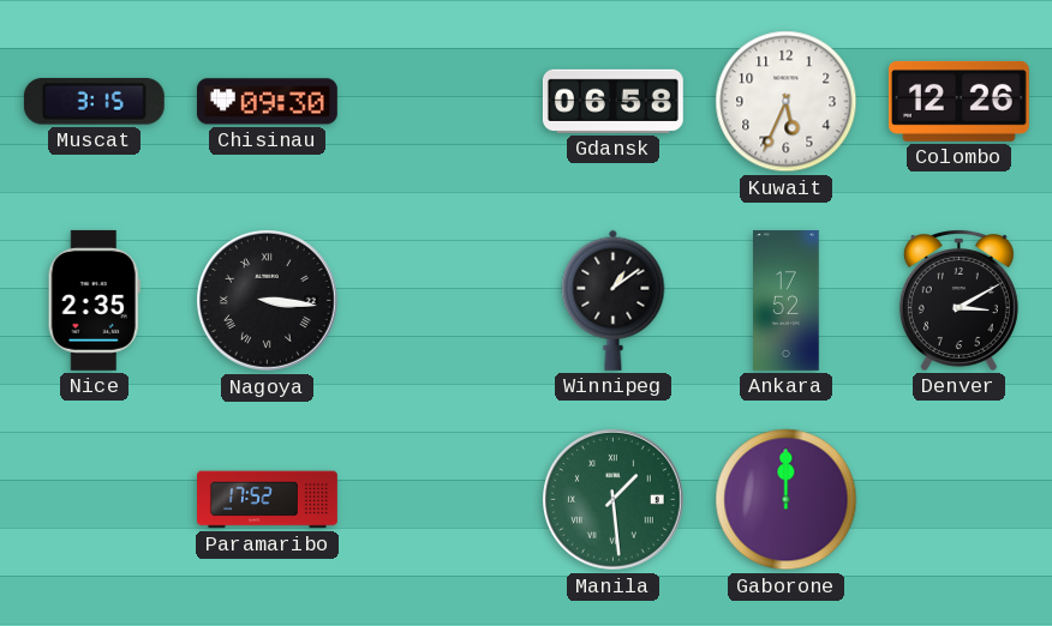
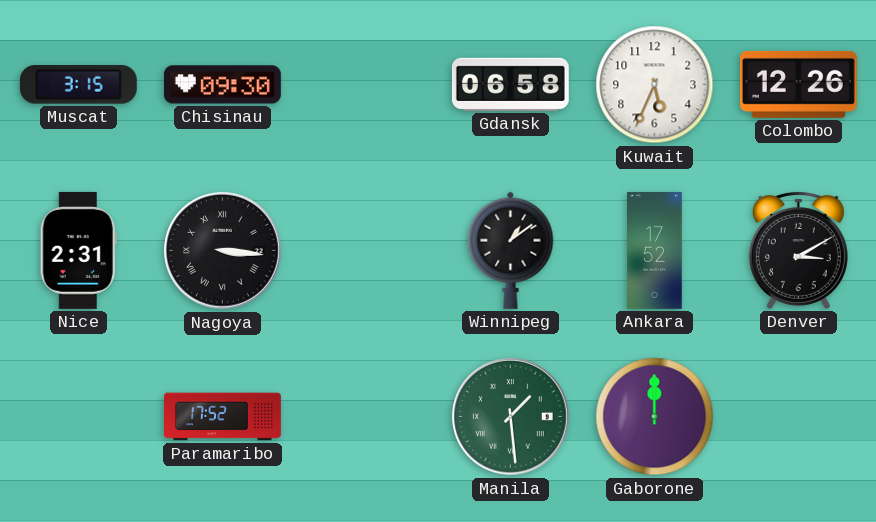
Nice: 2:35 -> 2:31 (78, 250)
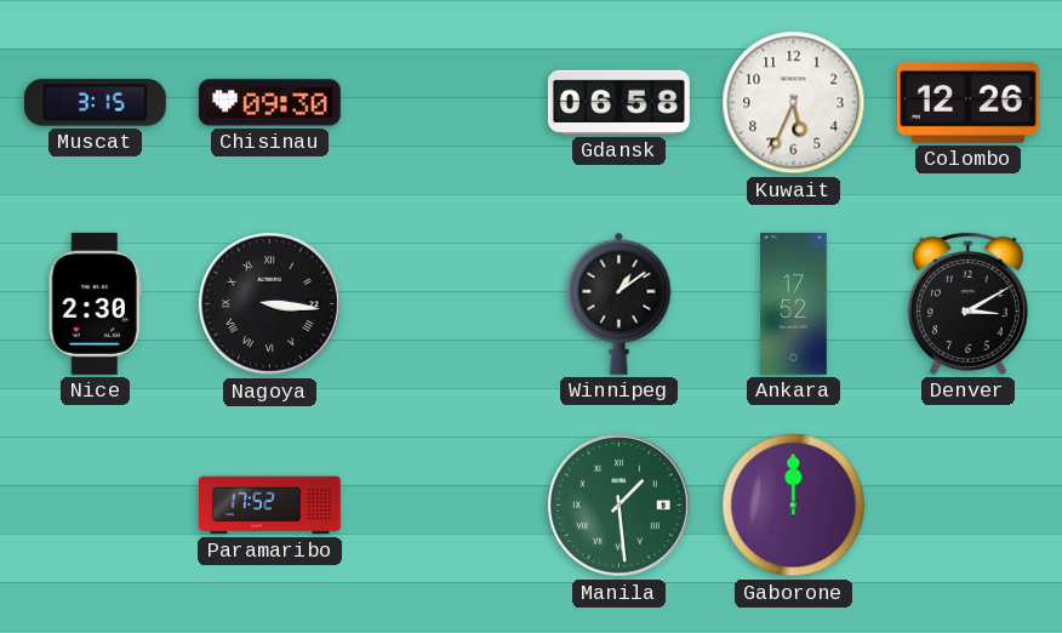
Nice: 2:31 -> 2:30 (95, 303)
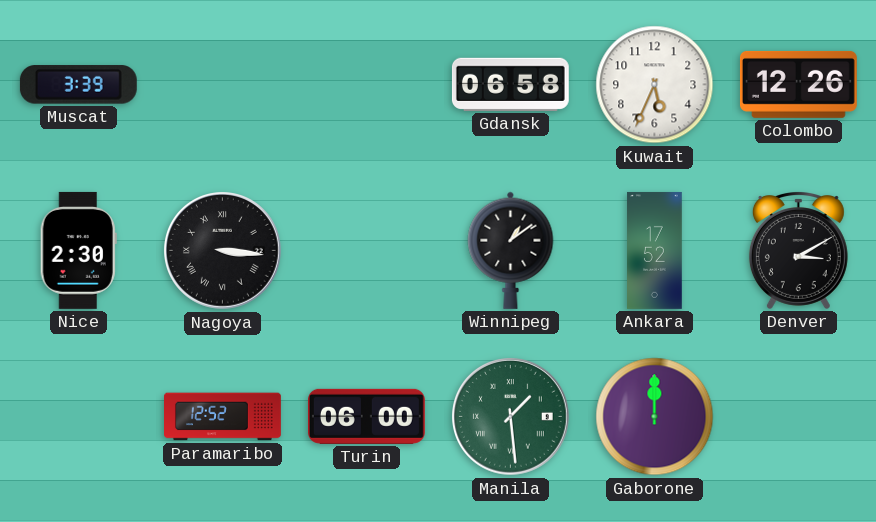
Muscat: 3:15 -> 3:39 (78, 85)
Chisinau: 09:30 -> none (269, 103)
Paramaribo: 17:52 -> 12:52 (223, 417)
Turin: none -> 06:00 (366, 416)
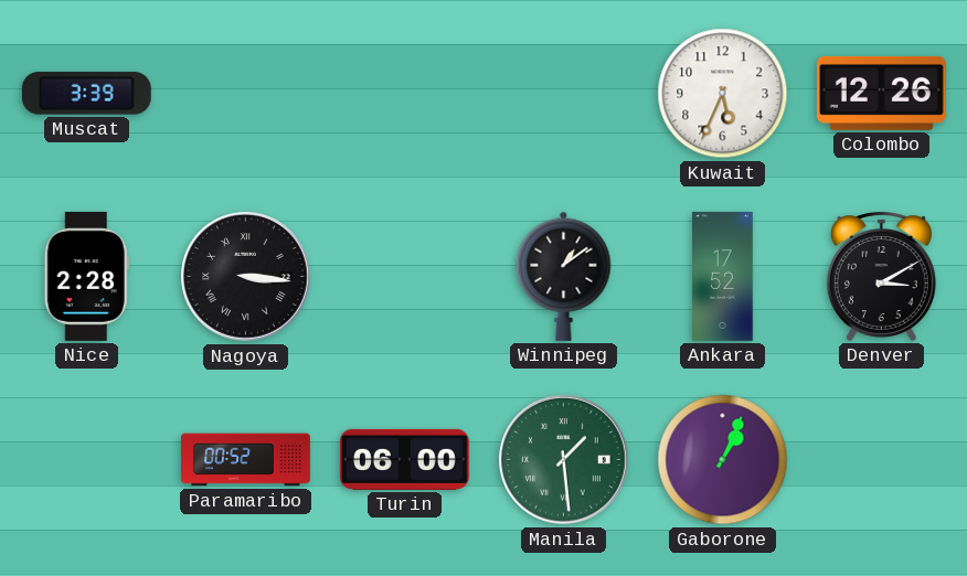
Gdansk: 06:58 -> none (510, 84)
Nice: 2:30 -> 2:28 (86, 276)
Paramaribo: 12:52 -> 00:52 (246, 460)
Gaborone: 12:00 -> 1:04 (723, 460)
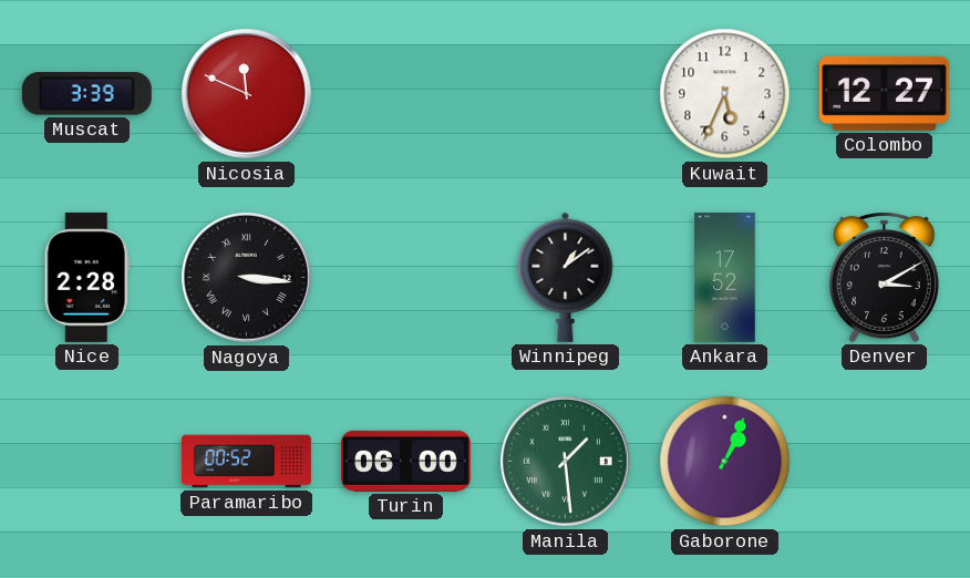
Nicosia: none -> 11:49 (247, 94)
Colombo: 12:26 -> 12:27 (884, 93)
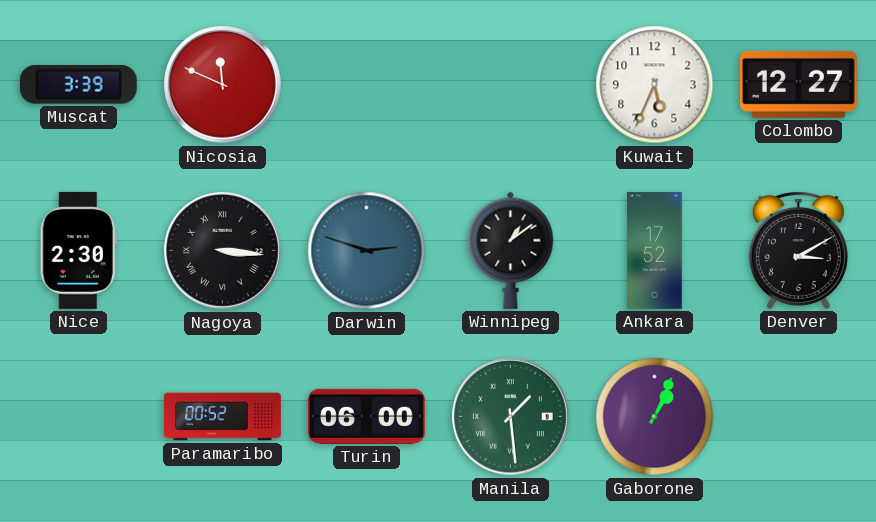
Nice: 2:28 -> 2:30 (78, 250)
Darwin: none -> 2:48 (367, 251)
